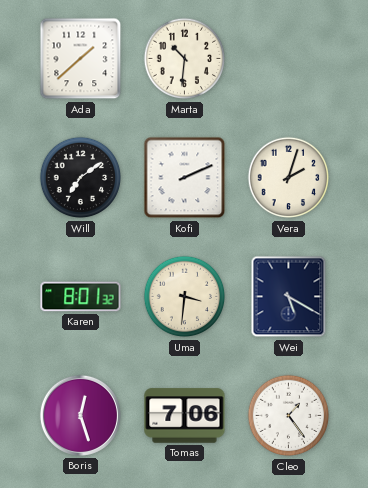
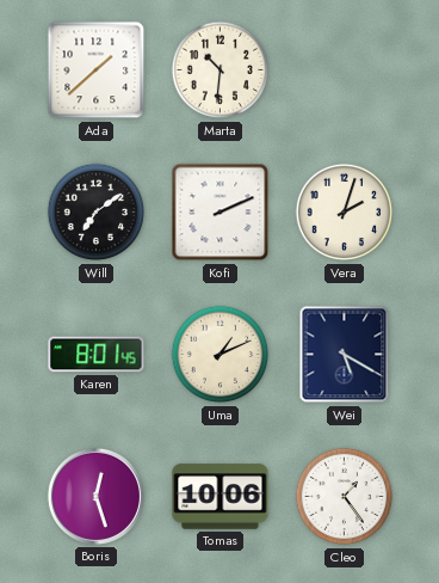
Karen: 8:01:32 -> 8:01:45 (97, 355)
Uma: 3:31 -> 1:11 (221, 355)
Tomas: 7:06 -> 10:06 (221, 497)
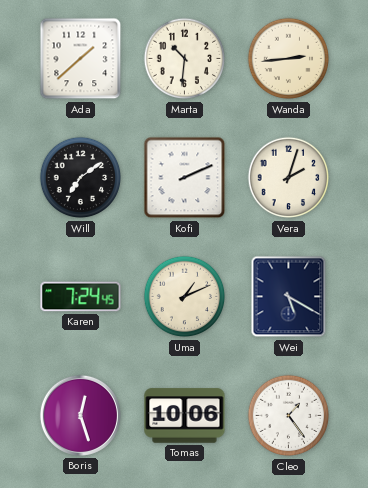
Wanda: none -> 2:44 (289, 59)
Karen: 8:01 -> 7:24 (81, 297)
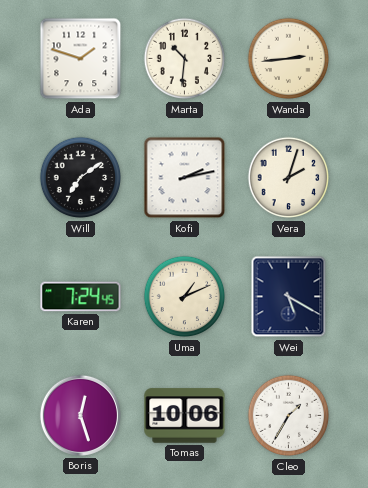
Ada: 1:38 -> 1:48 (81, 59)
Kofi: 2:11 -> 2:13 (185, 178)
Cleo: 1:24 -> 1:35 (289, 416)
